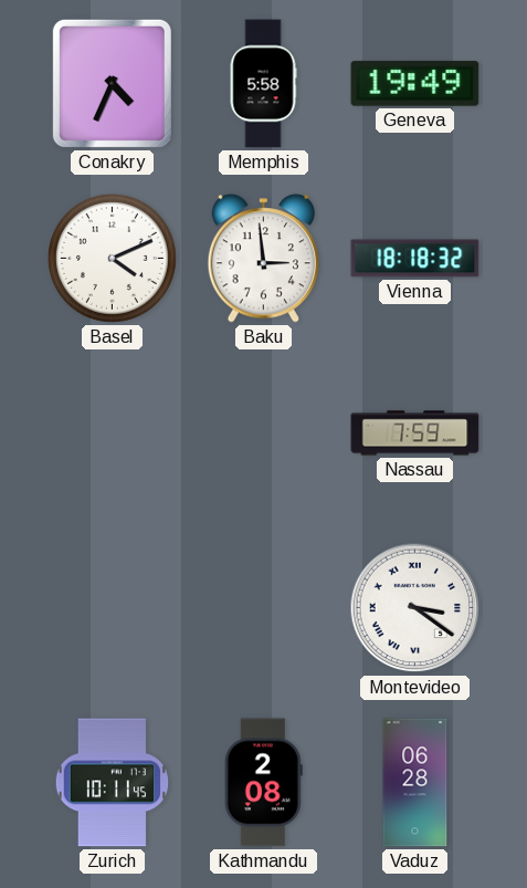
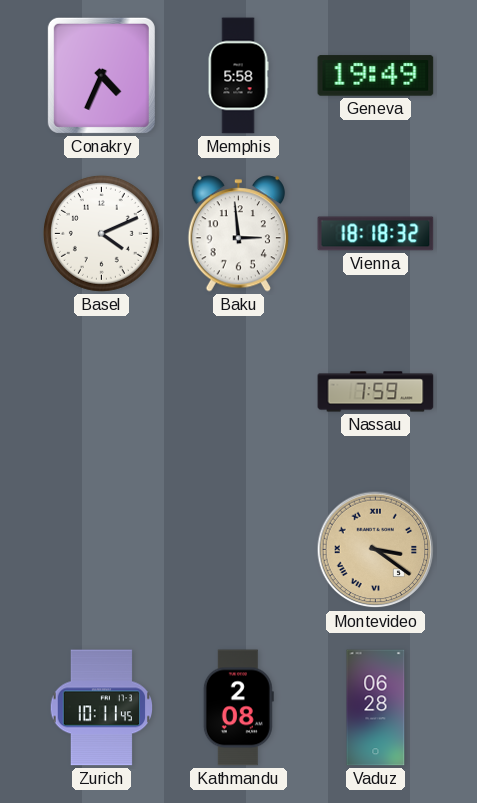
Montevideo dial: white -> champagne (376, 550)
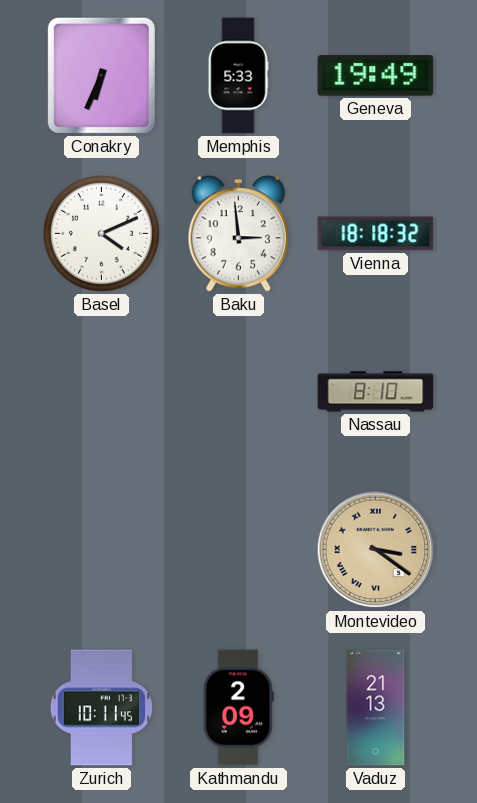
Conakry: 4:34 -> 6:34 (101, 75)
Memphis: 5:58 -> 5:33 (238, 76)
Nassau: 7:59 -> 8:10 (376, 392)
Kathmandu: 2:08 -> 2:09 (238, 708)
Vaduz: 06:28 -> 21:13 (376, 708)
